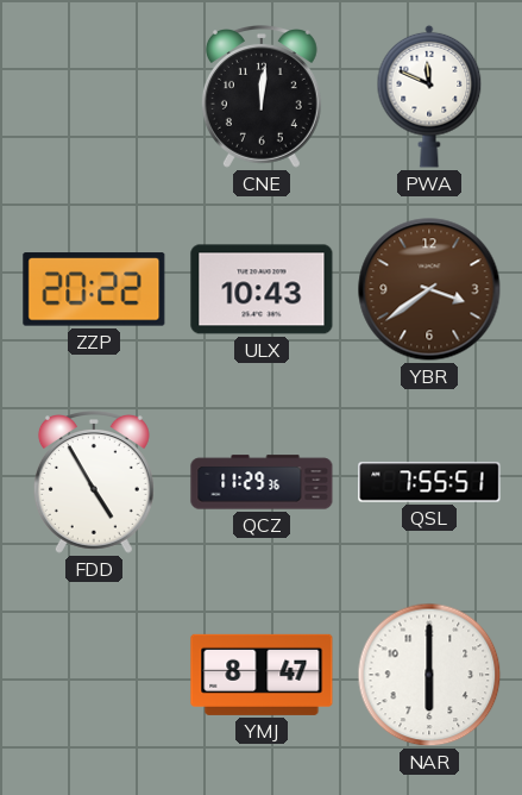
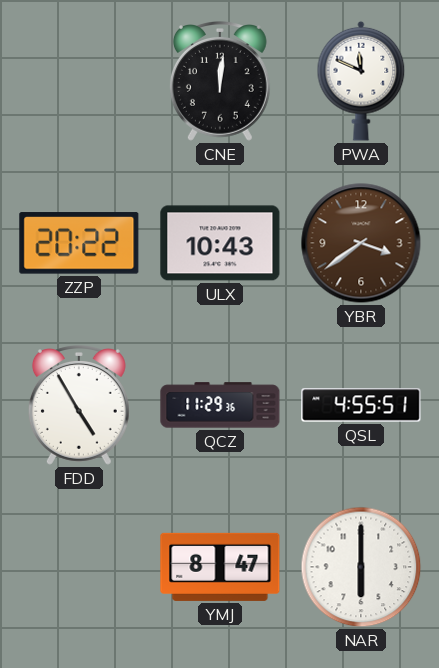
QSL: 7:55 -> 4:55 (361, 405)
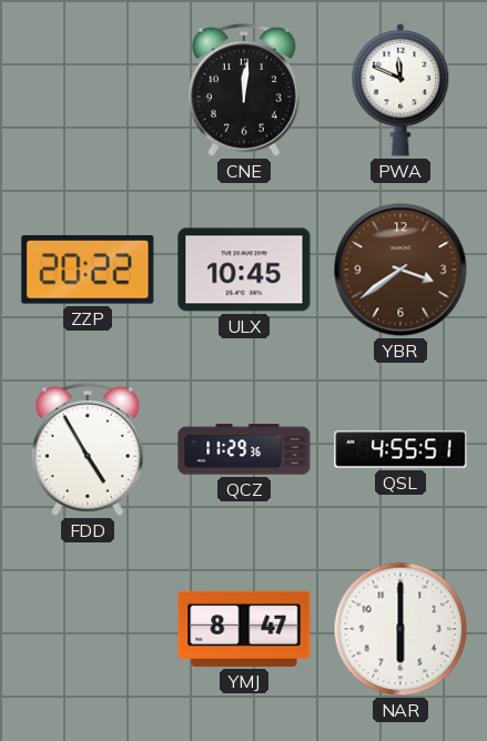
ULX: 10:43 -> 10:45 (244, 270)
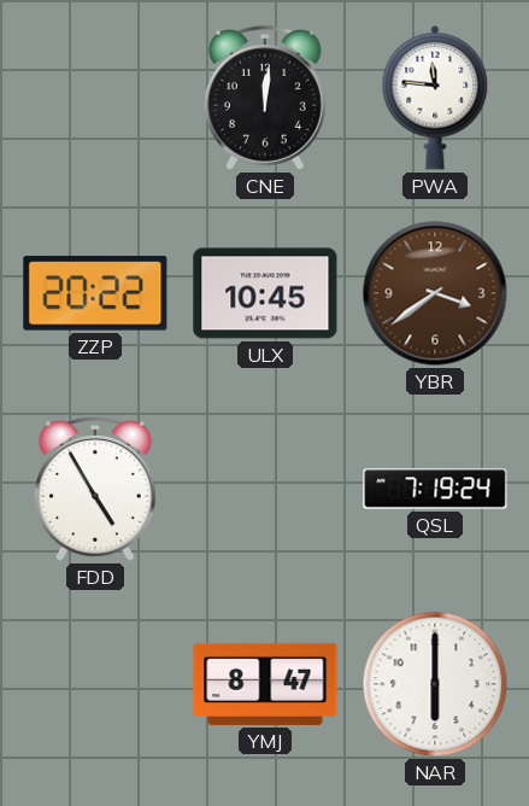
PWA: 11:49 -> 11:46 (435, 98)
QCZ: 11:29 -> none (244, 449)
QSL: 4:55 -> 7:19 (435, 489)
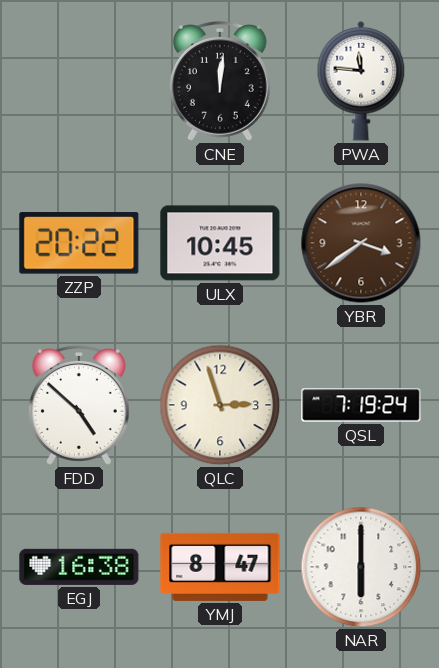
FDD: 4:55 -> 4:52 (79, 406)
QLC: none -> 2:57 (220, 405)
EGJ: none -> 16:38 (79, 567)
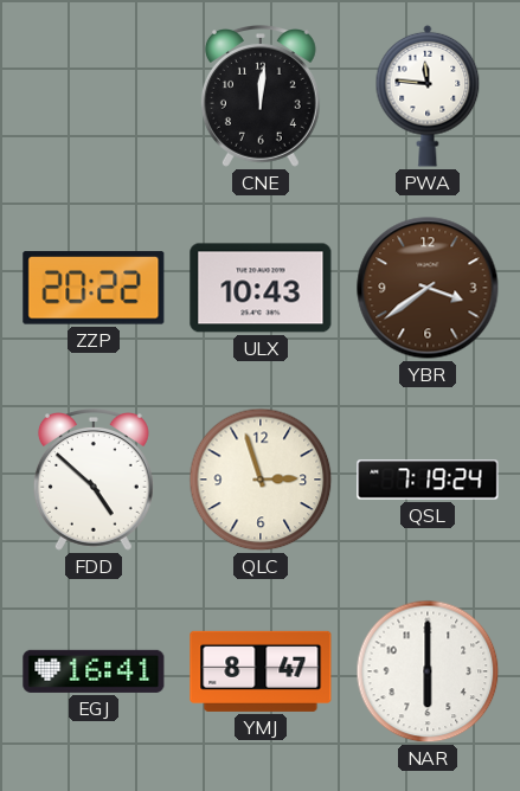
ULX: 10:45 -> 10:43 (261, 288)
EGJ: 16:38 -> 16:41 (94, 671)
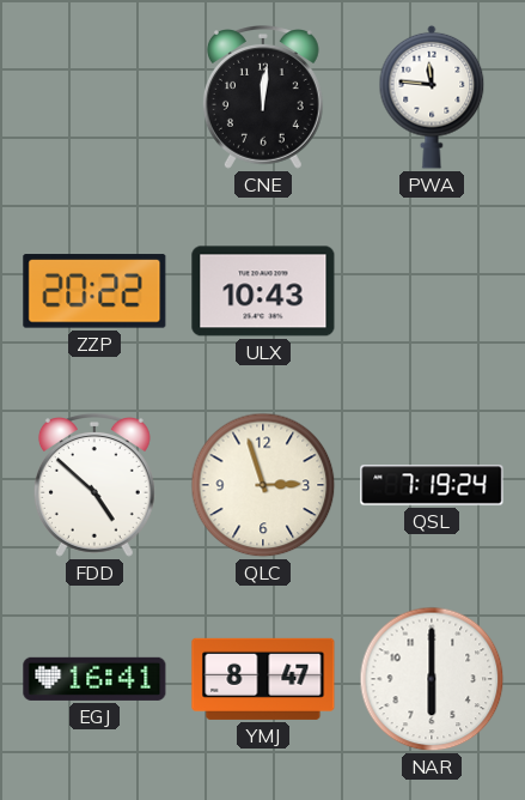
YBR: 3:39 -> none (428, 288)
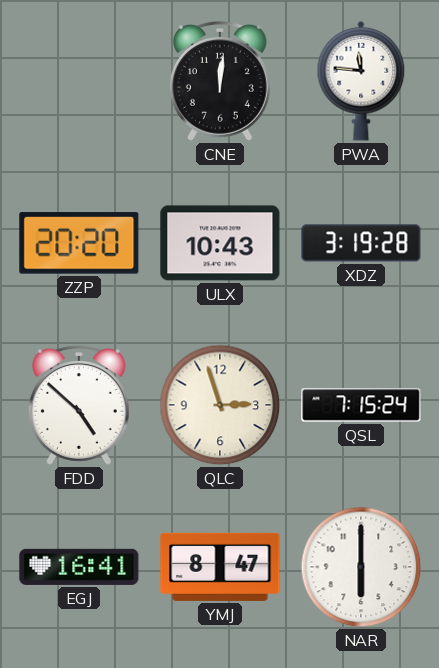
ZZP: 20:22 -> 20:20 (79, 243)
XDZ: none -> 3:19 (361, 243)
QSL: 7:19 -> 7:15 (361, 405)
